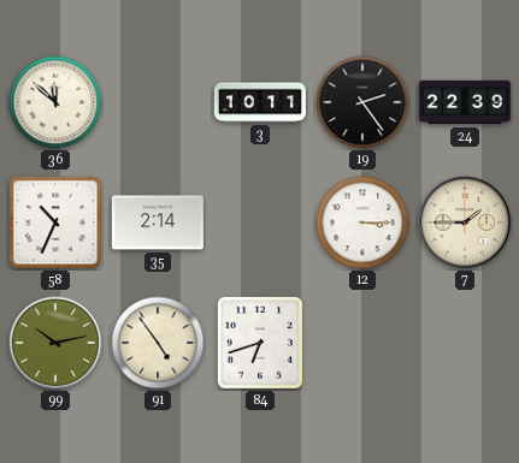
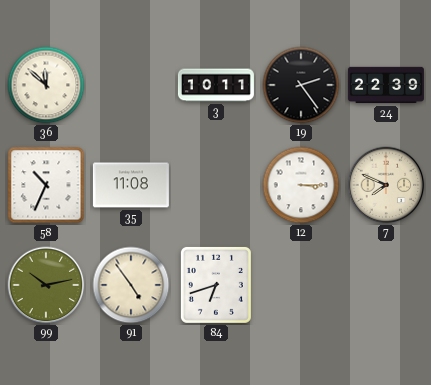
35: 2:14 -> 11:08 (131, 185)
7: 1:45 -> 7:49 (386, 185)
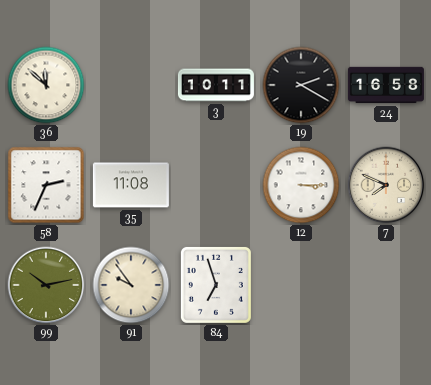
19: 2:24 -> 2:20 (301, 85)
24: 22:39 -> 16:58 (386, 85)
58: 10:34 -> 2:34 (46, 185)
91: 4:54 -> 9:54 (131, 285)
84: 6:42 -> 6:57 (216, 285)
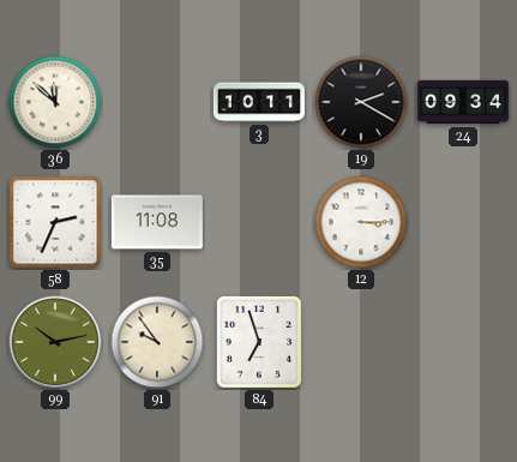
24: 16:58 -> 09:34 (463, 102)
7: 7:49 -> none (386, 185)
